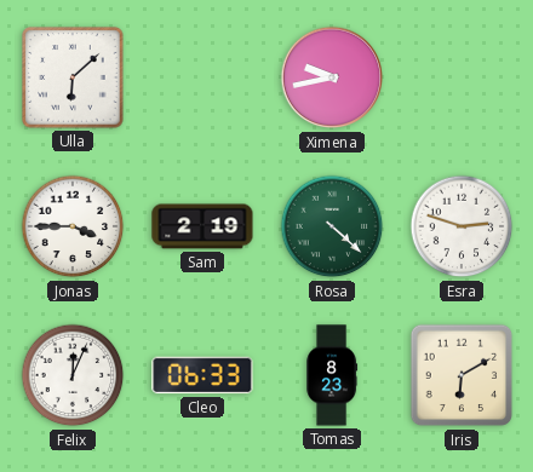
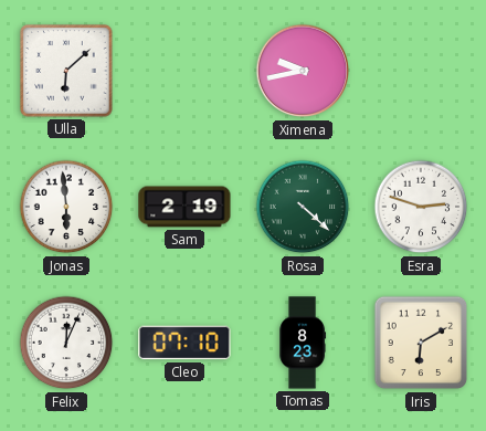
Jonas: 3:45 -> 5:59 (66, 207)
Cleo: 06:33 -> 07:10 (184, 343)
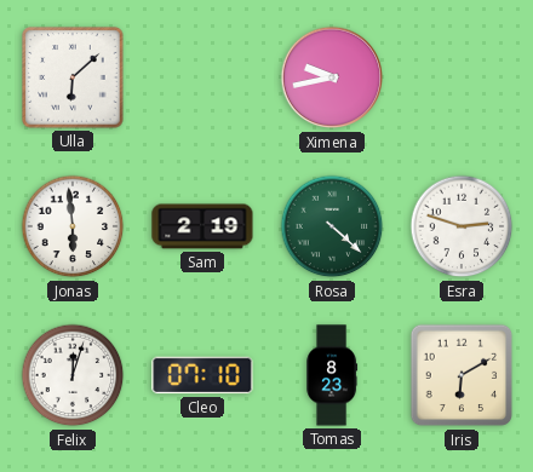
Felix: 12:04 -> 12:03 (73, 375)
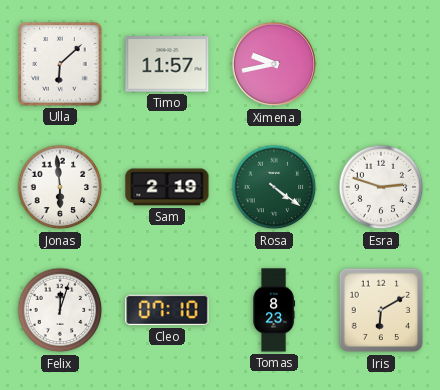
Timo: none -> 11:57 (167, 64)
Rosa: 4:22 -> 4:21 (274, 187)
